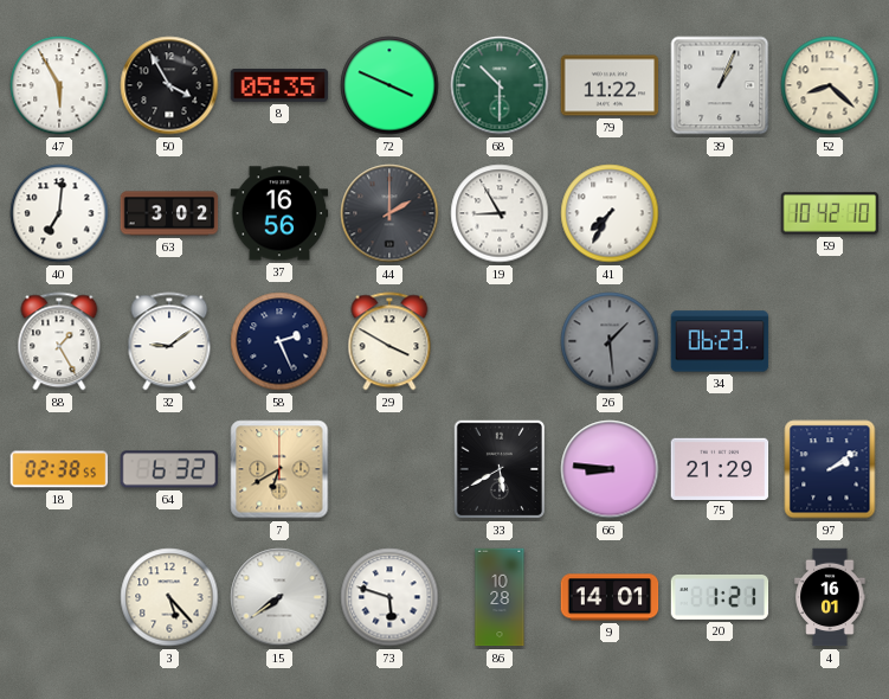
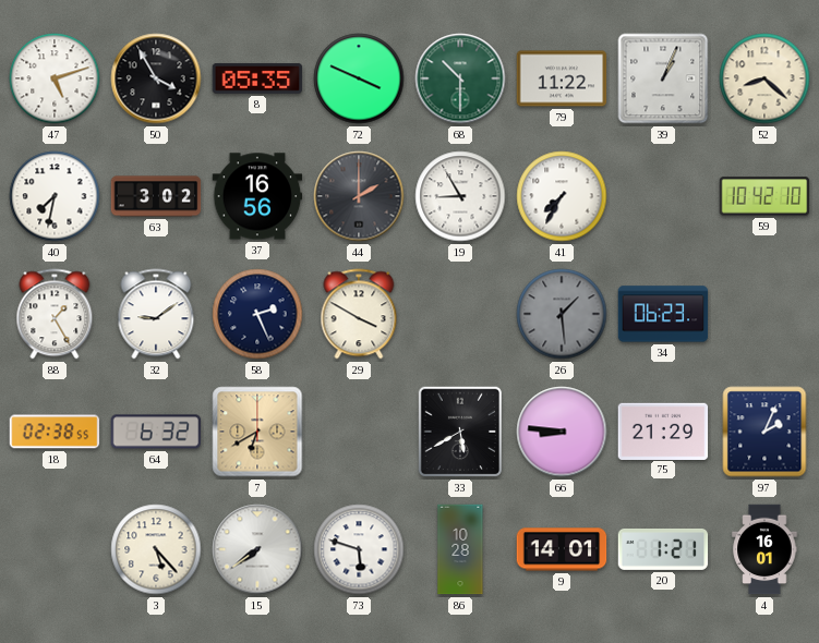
47: 5:55 -> 5:12 (55, 78)
40: 7:01 -> 7:32 (55, 196)
97: 2:09 -> 2:04 (764, 432)
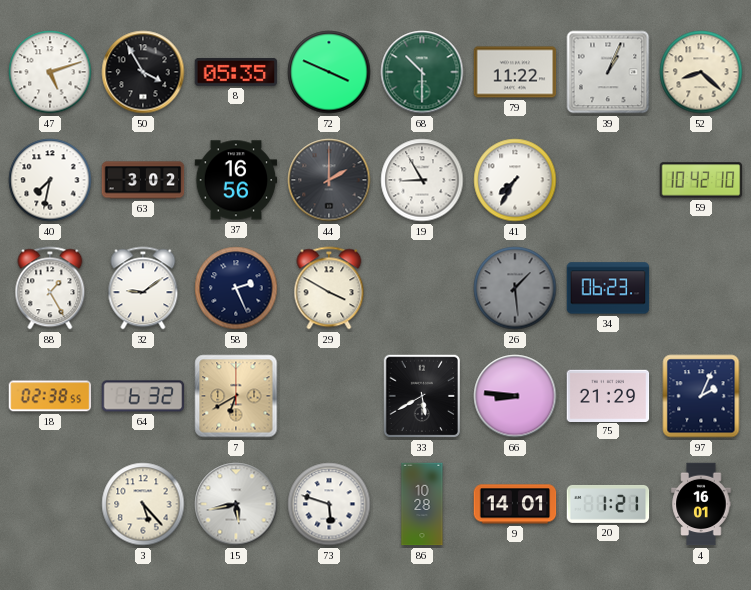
15: 7:39 -> 5:43 (236, 504)
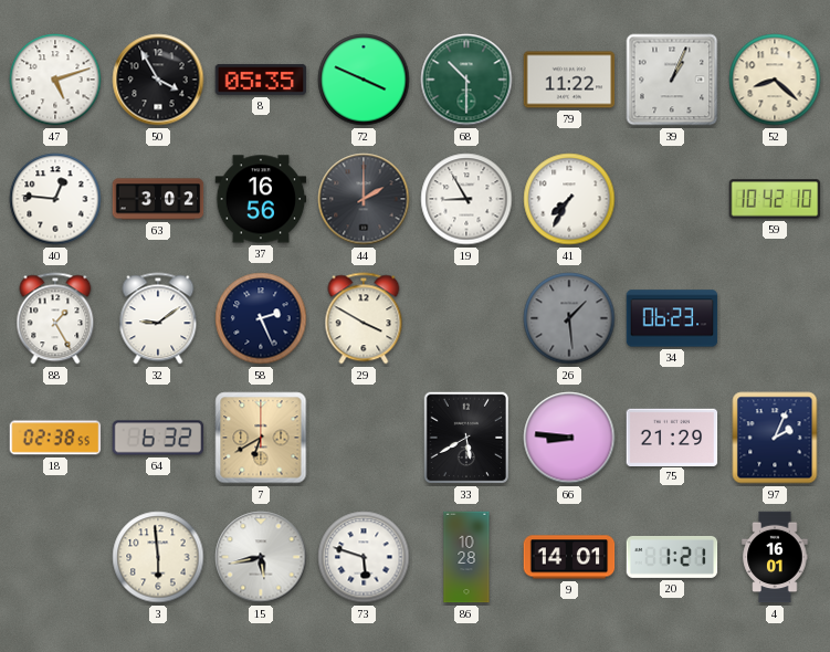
40: 7:32 -> 12:46 (55, 199)
3: 5:23 -> 5:59 (158, 557)
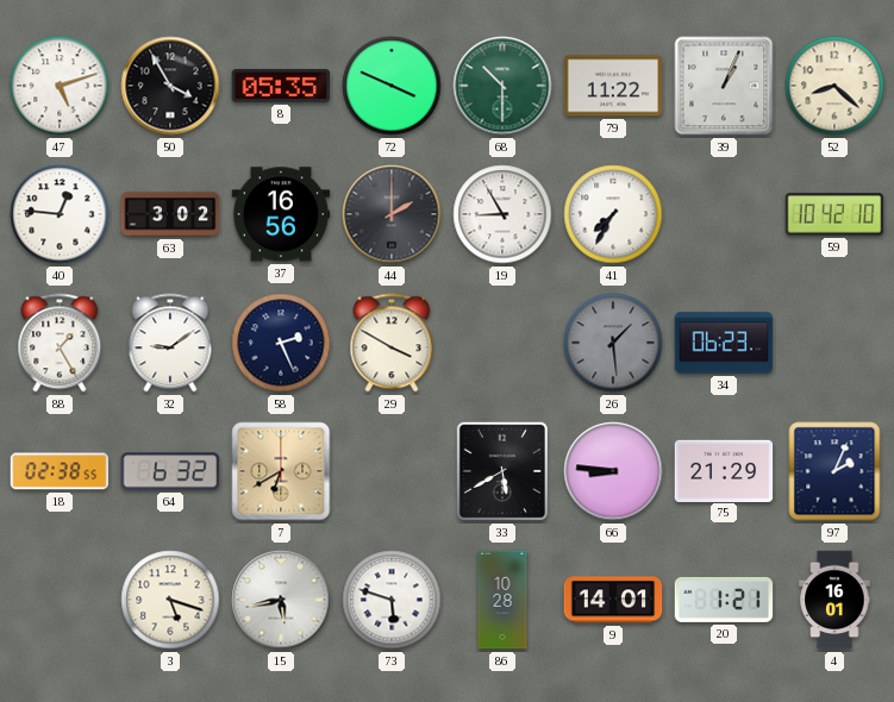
3: 5:59 -> 5:18 (170, 600)
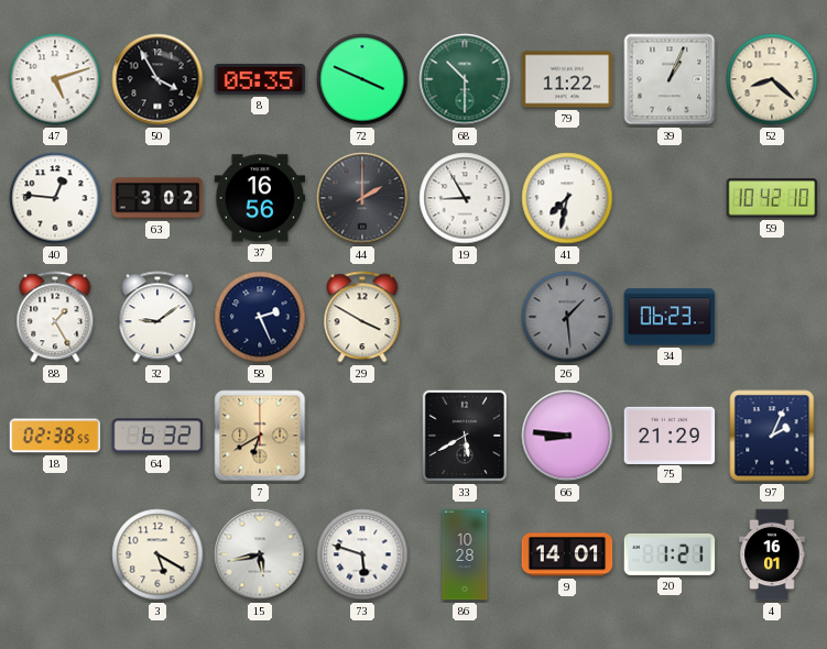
41: 7:35 -> 7:32 (567, 198)
3: 5:18 -> 5:20 (157, 554)
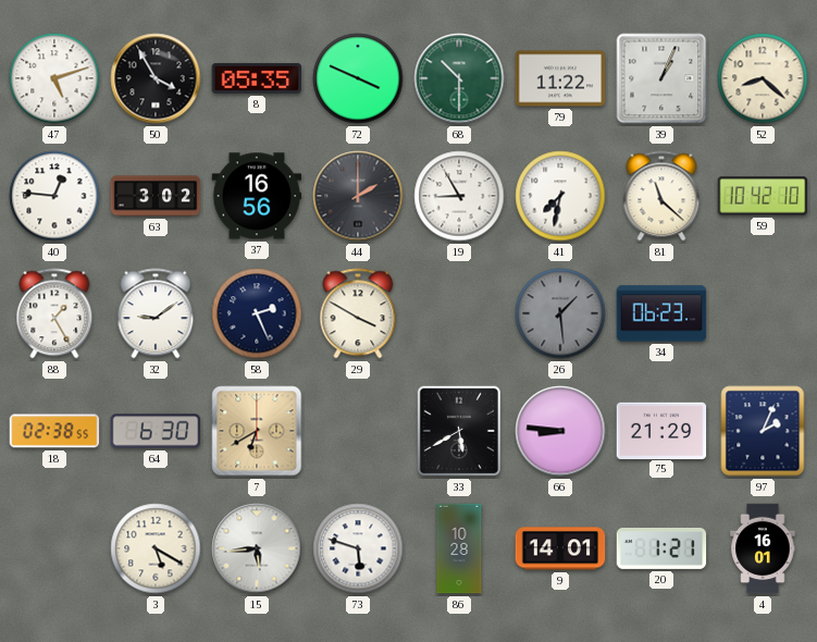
81: none -> 11:22 (661, 196)
64: 6:32 -> 6:30 (156, 431)
15: 5:43 -> 5:44 (257, 548)
